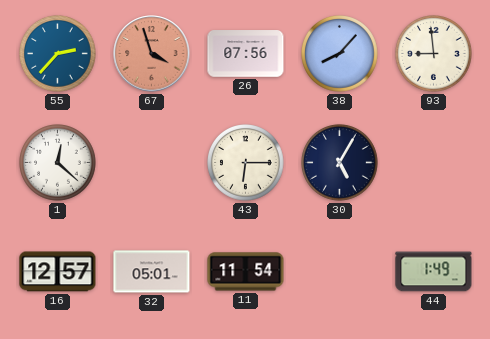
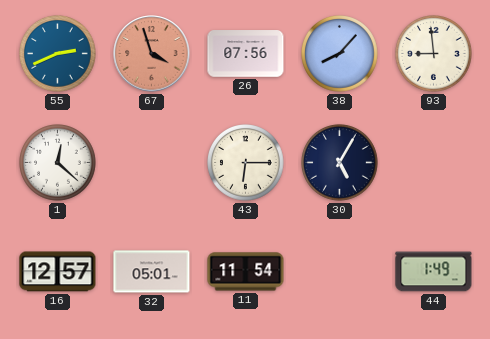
55: 2:37 -> 2:41 (58, 54)
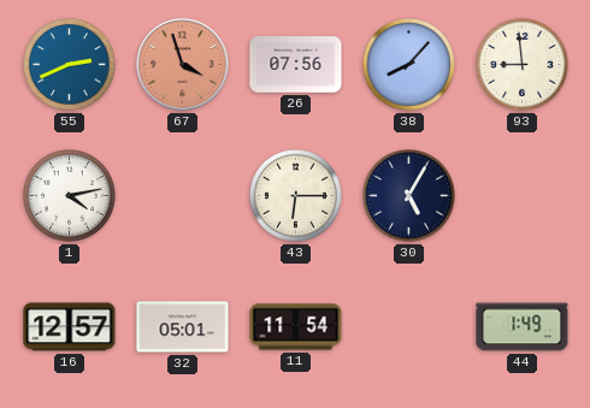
1: 12:22 -> 4:13 (70, 196)
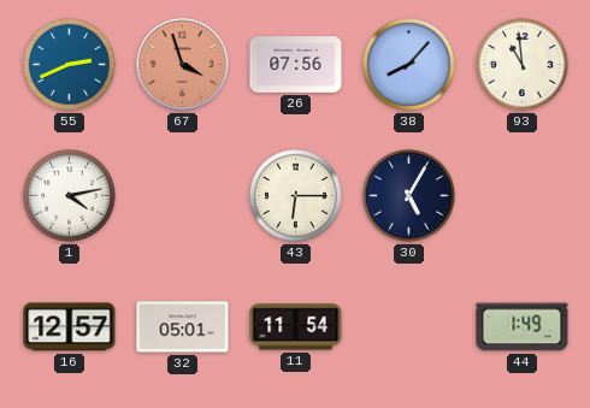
93: 8:59 -> 10:59 (523, 65)
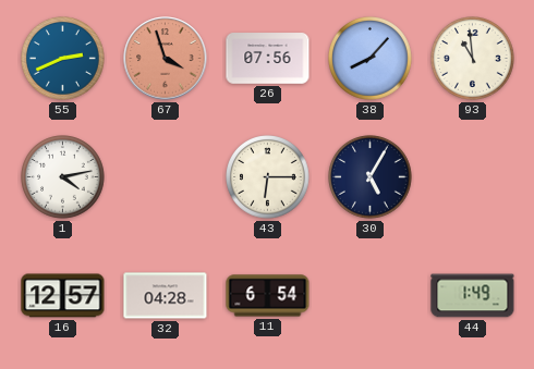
32: 05:01 -> 04:28 (166, 296)
11: 11:54 -> 6:54 (268, 296)
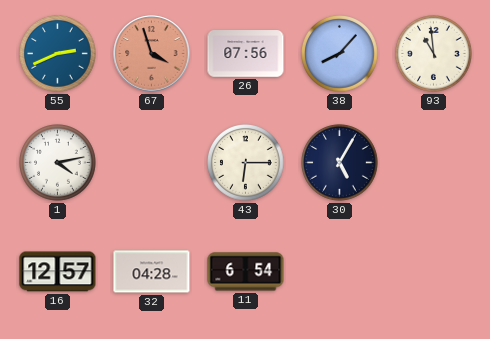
44: 1:49 -> none (473, 296)
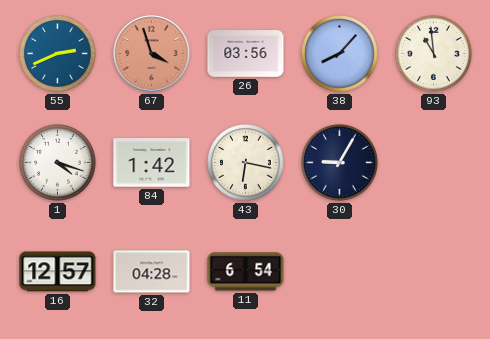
26: 07:56 -> 03:56 (246, 54)
1: 4:13 -> 4:18 (58, 163)
84: none -> 1:42 (152, 163)
43: 6:15 -> 6:17 (246, 163)
30: 5:05 -> 9:05 (340, 163)
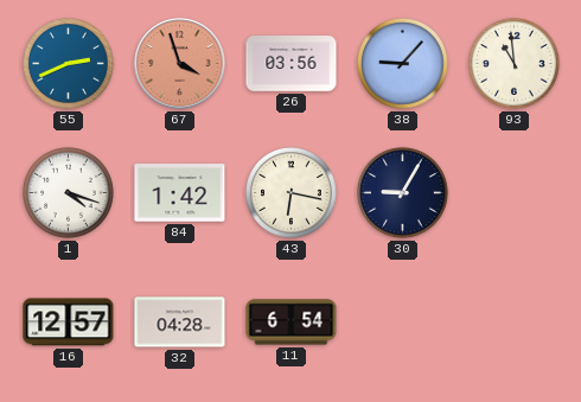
38: 8:07 -> 9:07 (403, 64)
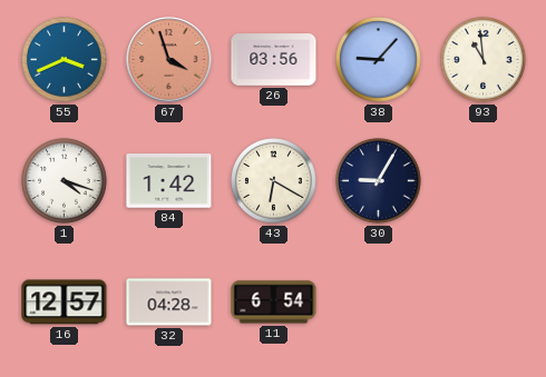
55: 2:41 -> 3:41 (65, 60)
43: 6:17 -> 6:20 (274, 181)
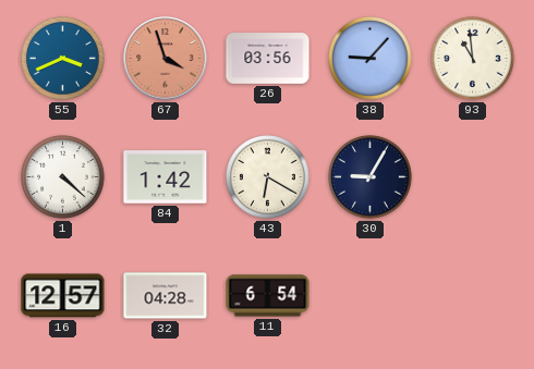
1: 4:18 -> 4:22 (63, 177)
